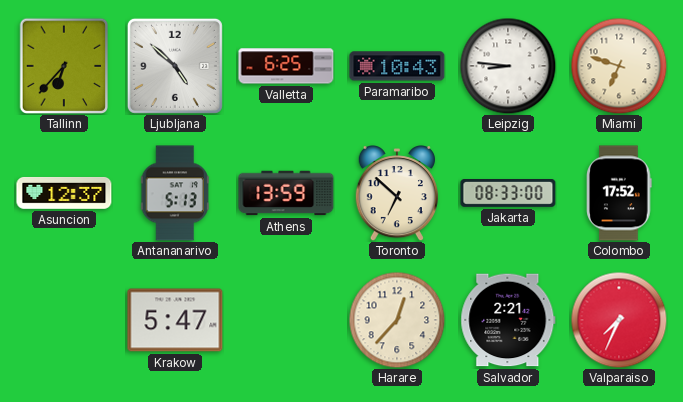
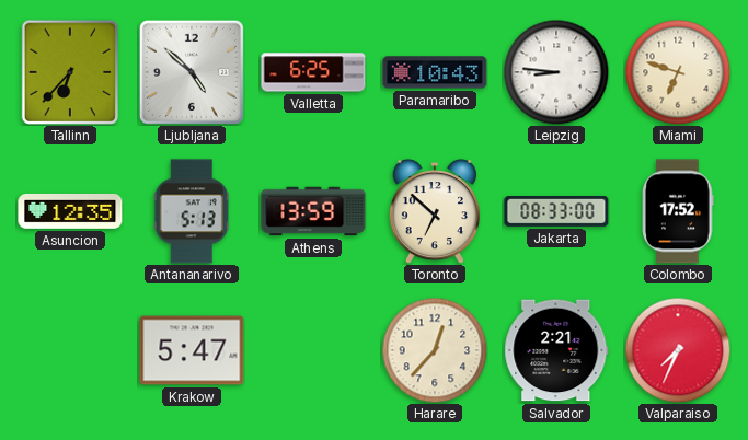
Asuncion: 12:37 -> 12:35 (70, 211)
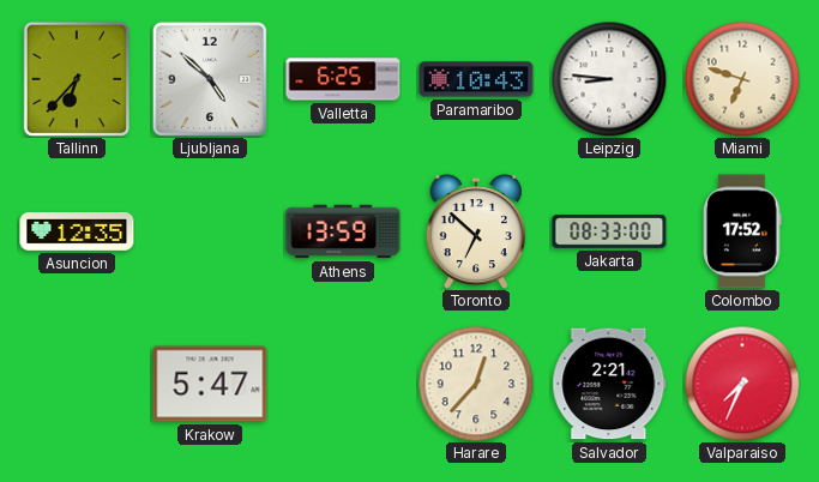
Antananarivo: 5:13 -> none (192, 211)
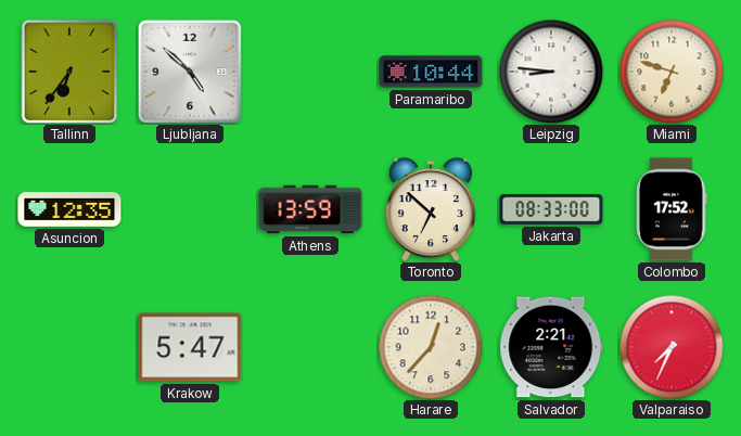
Tallinn: 6:37 -> 6:36 (68, 70)
Valletta: 6:25 -> none (343, 79)
Paramaribo: 10:43 -> 10:44 (431, 72)
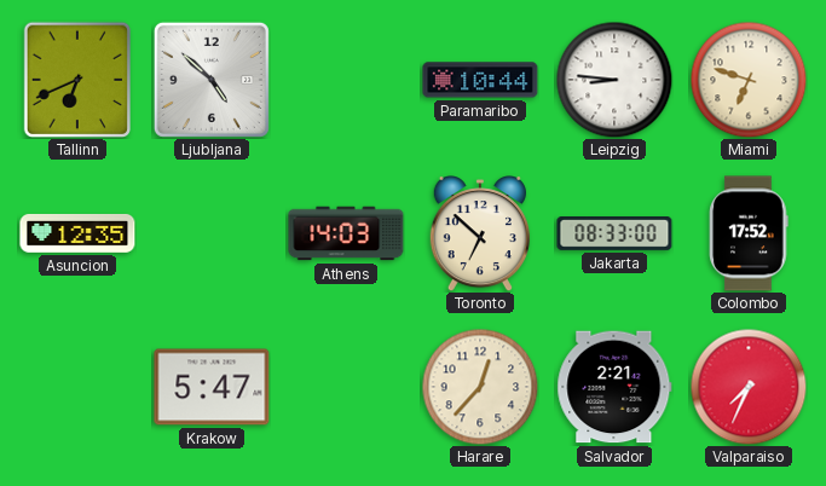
Tallinn: 6:36 -> 6:41 (76, 79)
Athens: 13:59 -> 14:03 (346, 233)
